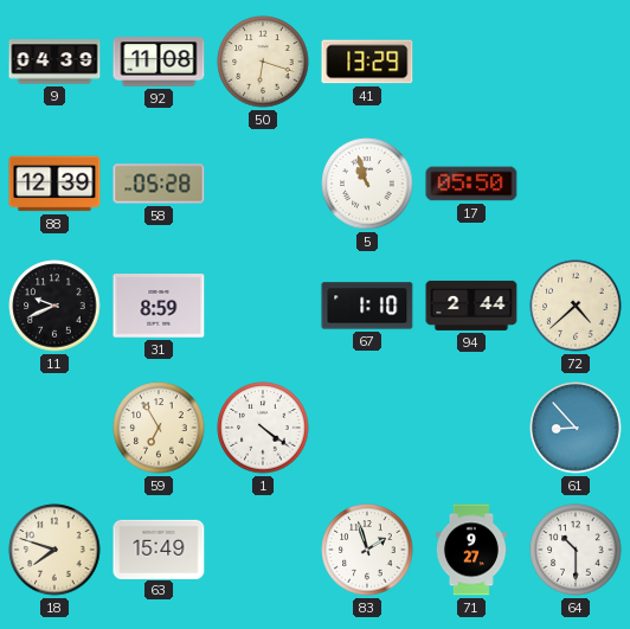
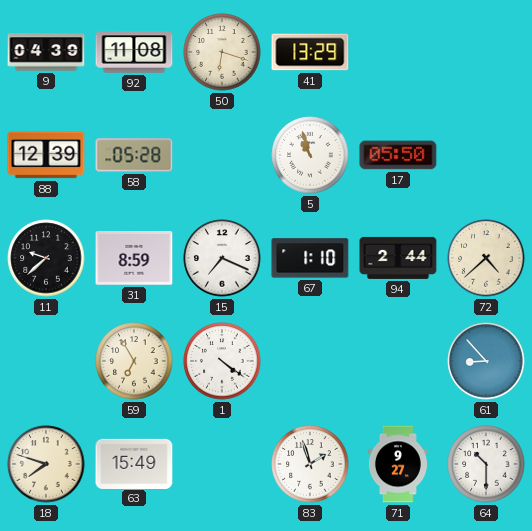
11: 9:41 -> 9:38 (46, 258)
15: none -> 7:19 (222, 258)
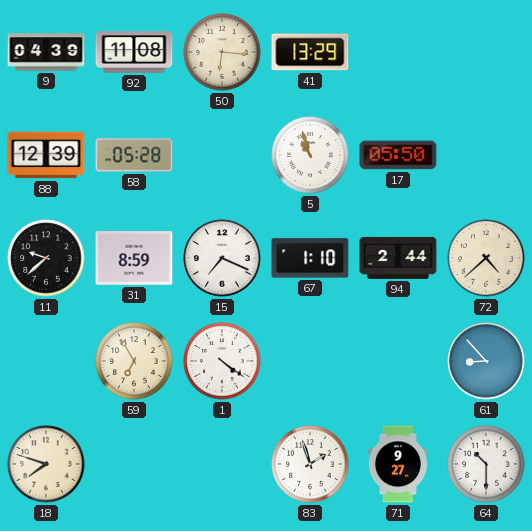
50: 6:18 -> 6:16 (222, 52)
63: 15:49 -> none (134, 463)
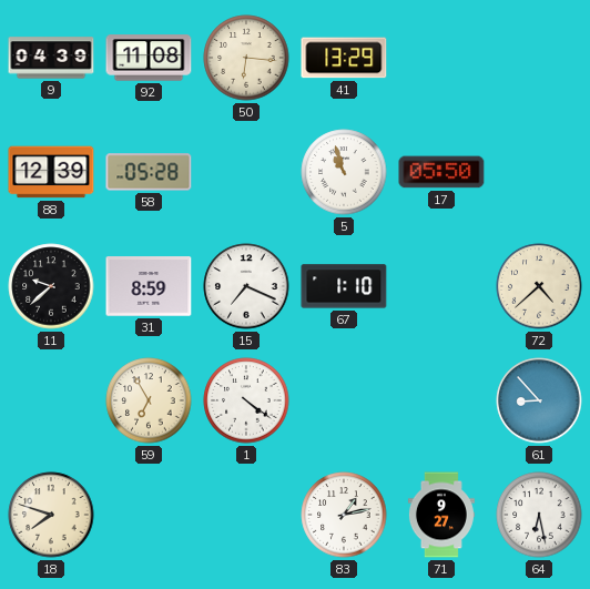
94: 2:44 -> none (398, 258)
83: 1:57 -> 1:13 (344, 515)
64: 10:30 -> 6:28 (539, 515)
